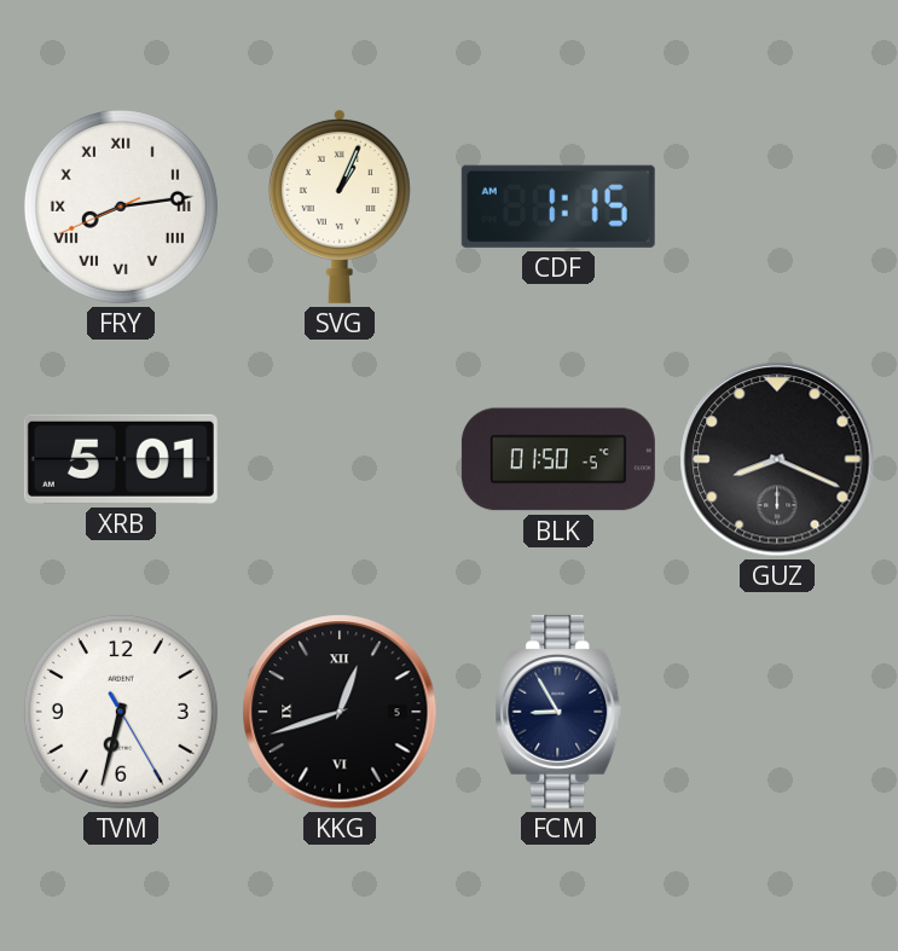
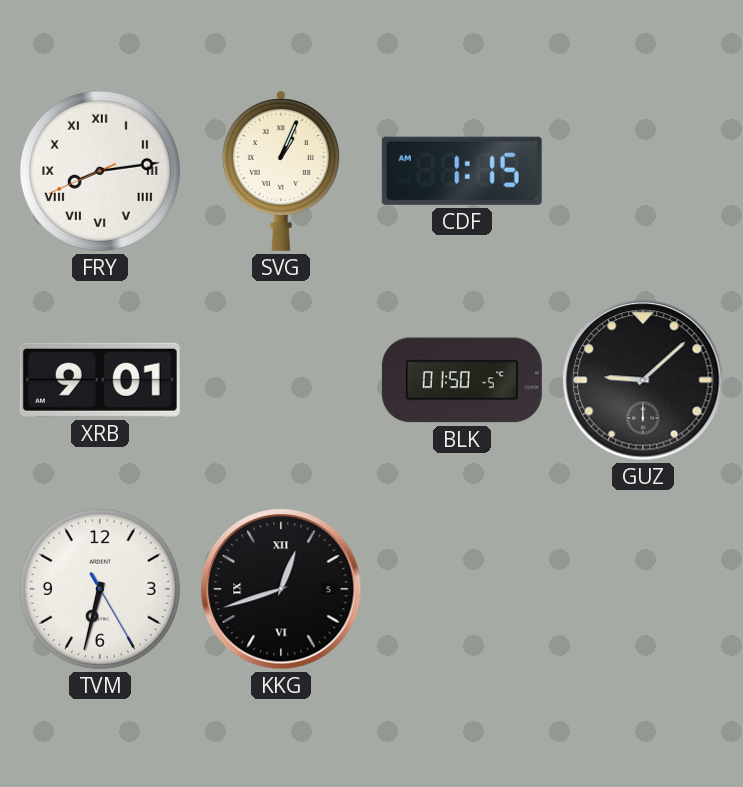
XRB: 5:01 -> 9:01 (100, 380)
GUZ: 8:19 -> 9:08 (643, 380)
FCM: 8:55 -> none (558, 712)
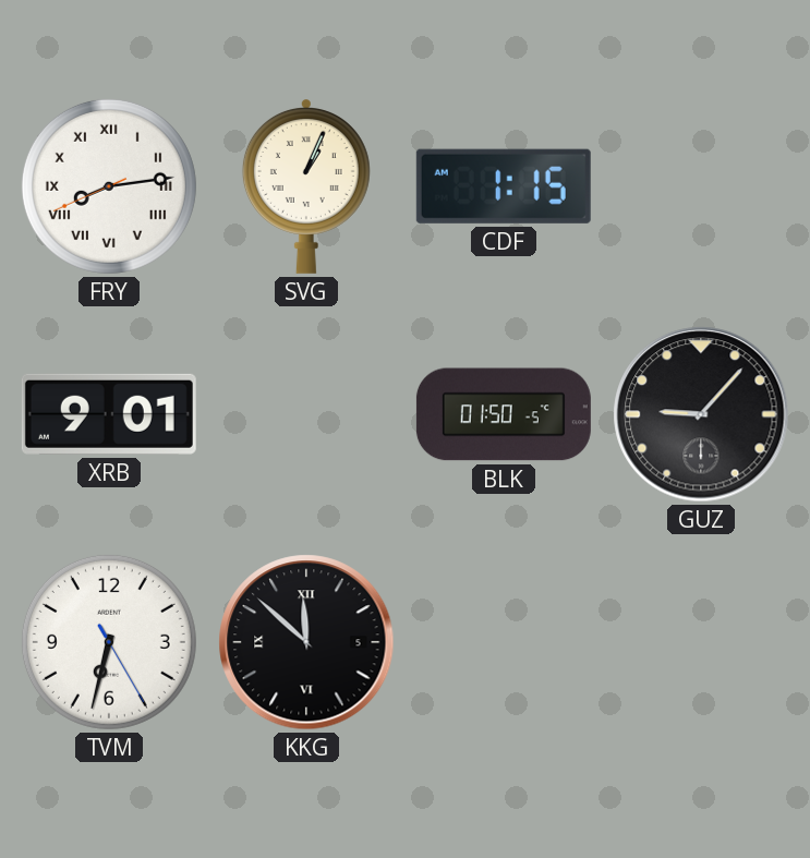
GUZ: 9:08 -> 9:07 (701, 414)
KKG: 12:42 -> 11:52 (306, 642)
